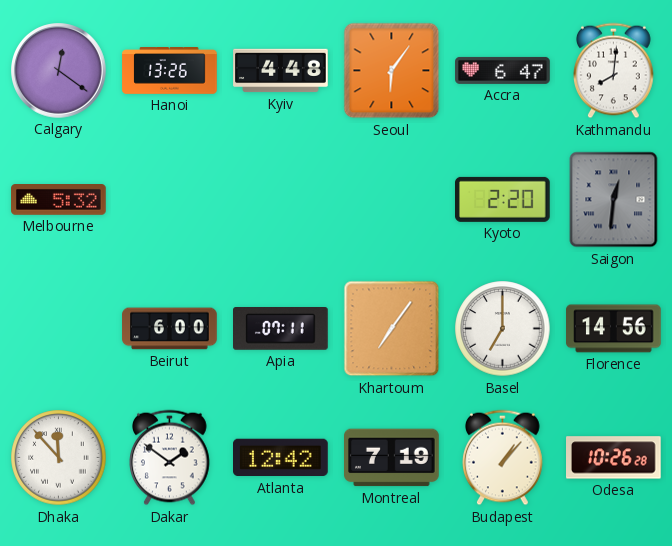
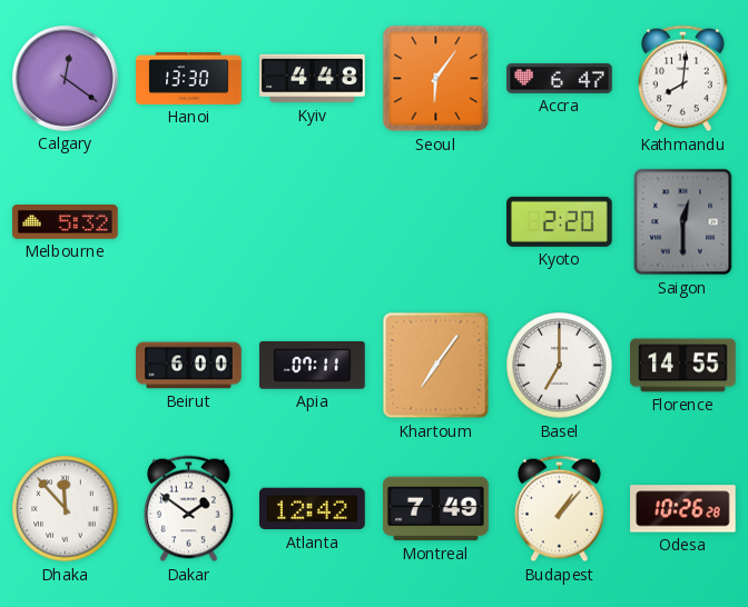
Hanoi: 13:26 -> 13:30 (189, 79)
Saigon: 12:31 -> 12:30 (683, 222)
Florence: 14:56 -> 14:55 (683, 366)
Montreal: 7:19 -> 7:49 (436, 509)
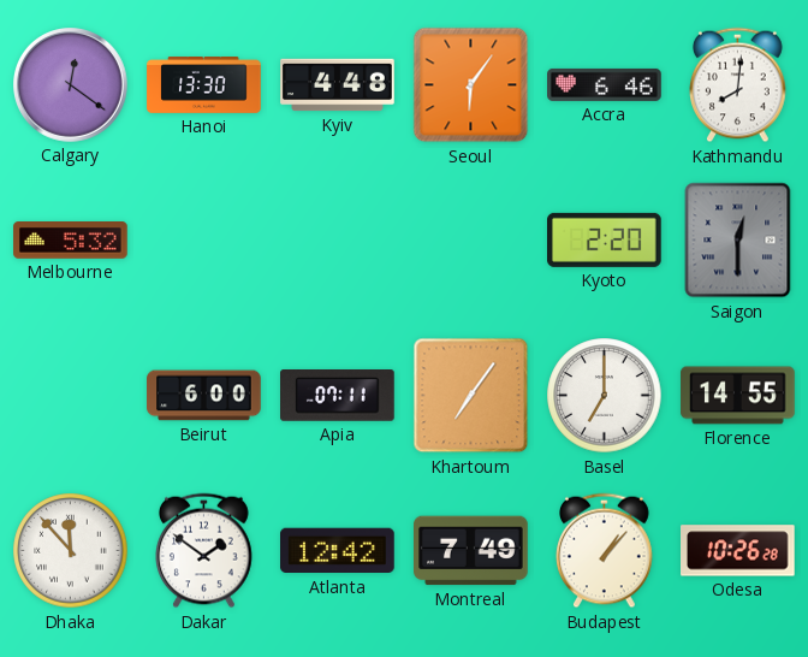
Accra: 6:47 -> 6:46 (605, 84)
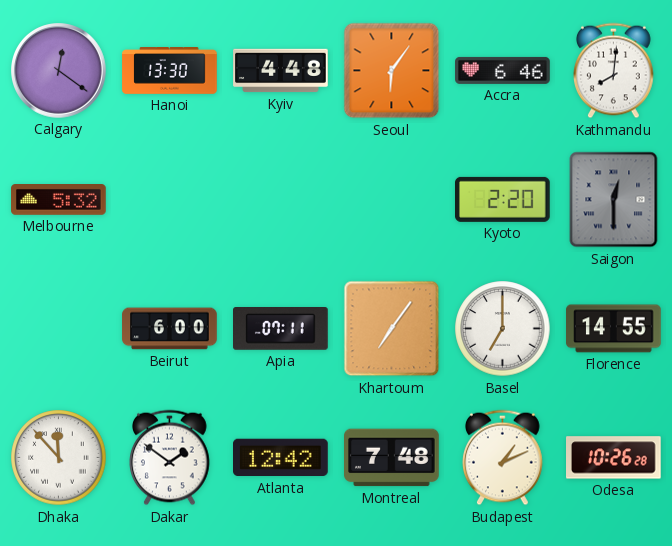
Montreal: 7:49 -> 7:48 (392, 458)
Budapest: 1:07 -> 1:11 (503, 458)
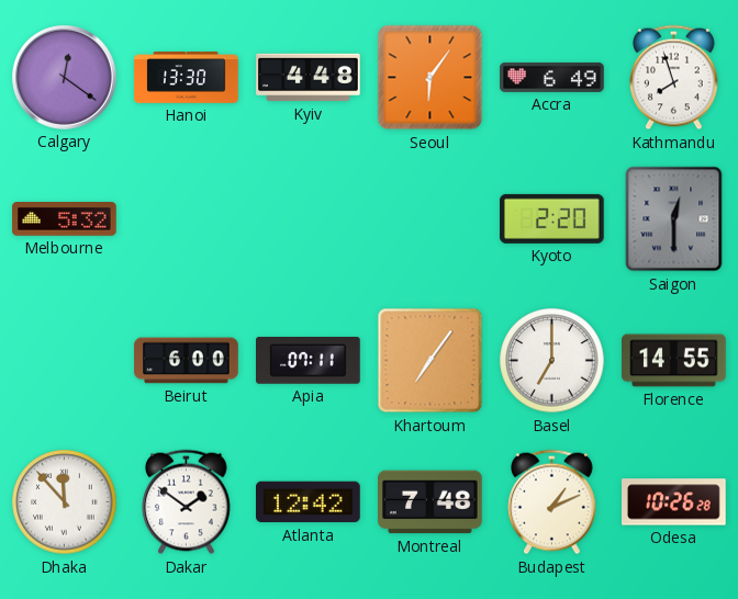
Accra: 6:46 -> 6:49 (552, 77)
Kathmandu: 8:01 -> 7:57 (674, 78)
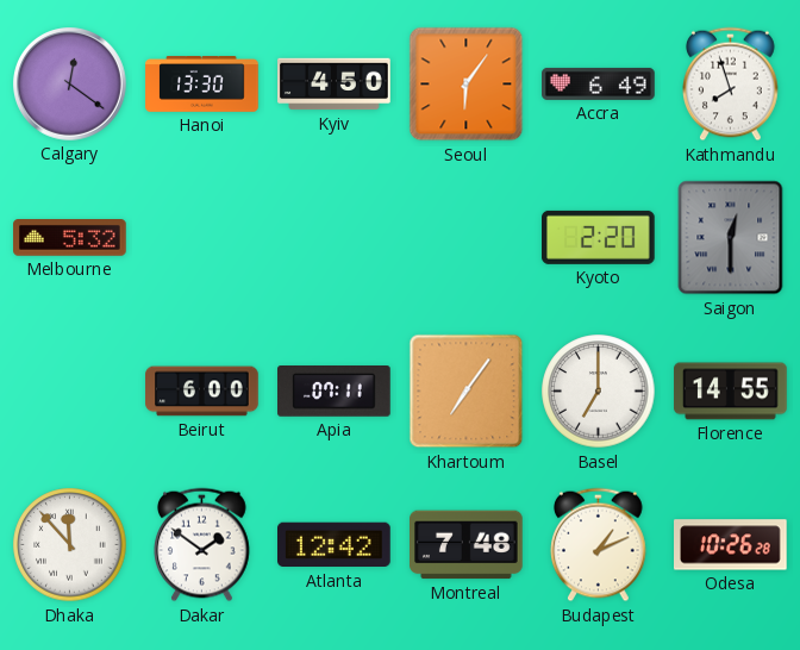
Kyiv: 4:48 -> 4:50 (335, 85)
